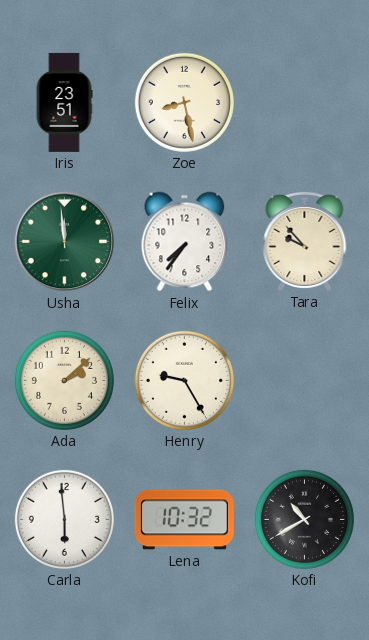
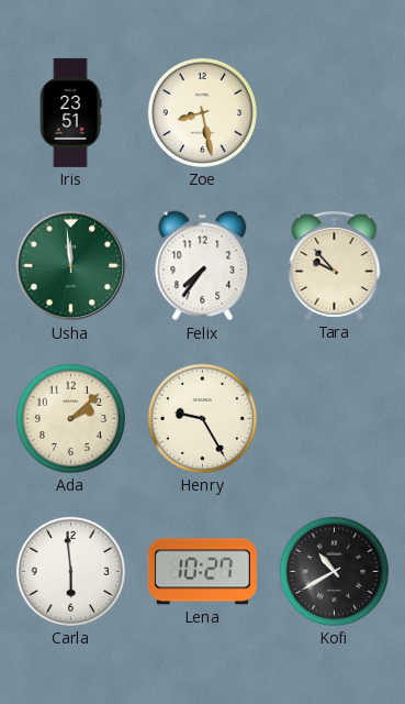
Lena: 10:32 -> 10:27 (202, 572)
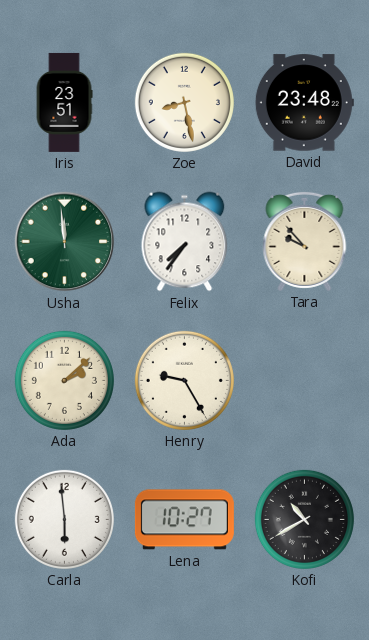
David: none -> 23:48 (304, 103)
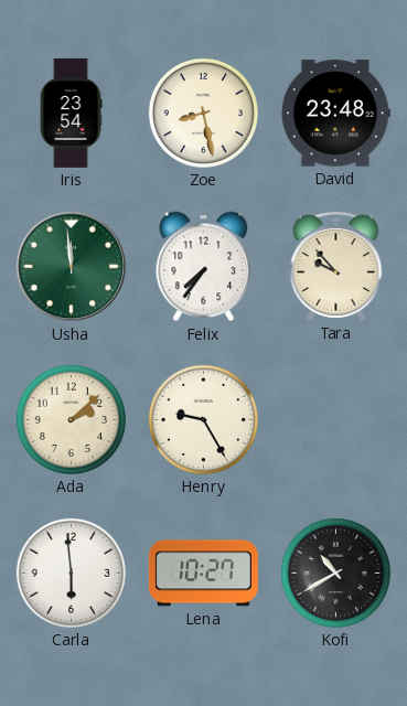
Iris: 23:51 -> 23:54 (71, 113)
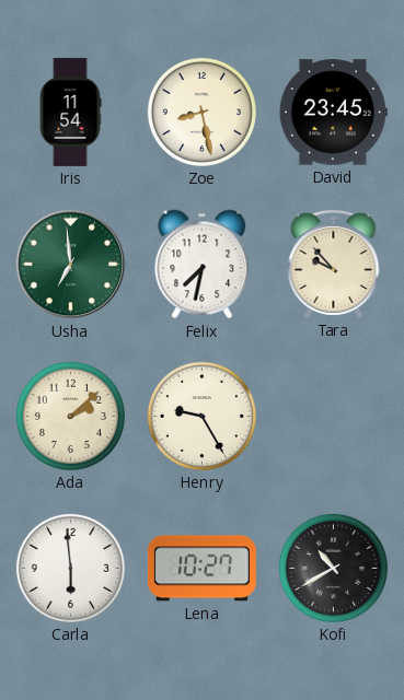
Iris: 23:54 -> 11:54 (70, 112)
David: 23:48 -> 23:45 (333, 113)
Usha: 11:59 -> 6:59 (71, 265)
Felix: 7:36 -> 7:32 (203, 265)
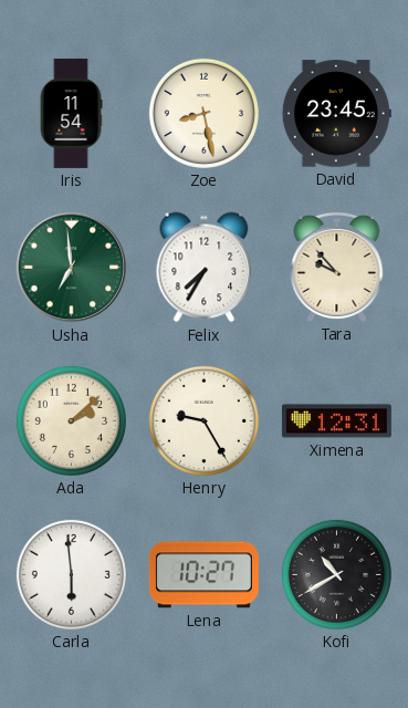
Felix: 7:32 -> 7:35 (205, 268)
Ximena: none -> 12:31 (336, 421)
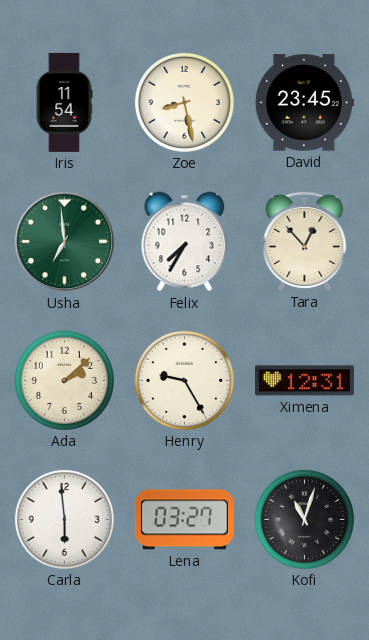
Tara: 9:53 -> 12:53 (305, 241)
Lena: 10:27 -> 03:27 (184, 520)
Kofi: 10:40 -> 11:03 (304, 519)
